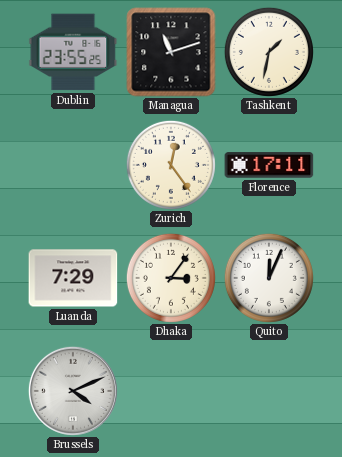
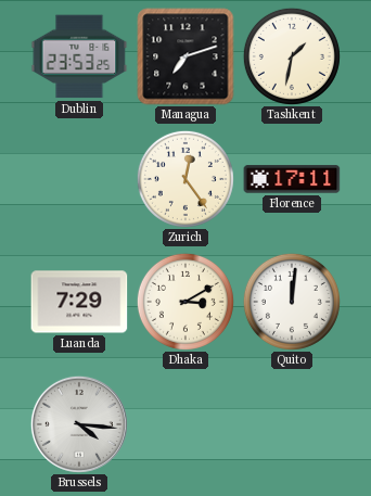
Dublin: 23:55 -> 23:53 (79, 56)
Managua: 11:12 -> 7:12 (185, 56)
Dhaka: 3:06 -> 3:10 (185, 302)
Quito: 12:04 -> 12:01 (292, 302)
Brussels: 4:11 -> 4:16 (79, 424)
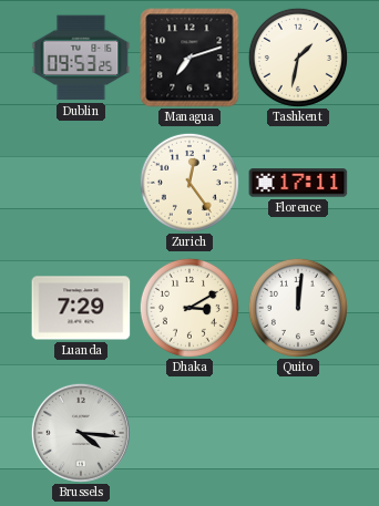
Dublin: 23:53 -> 09:53 (81, 58)
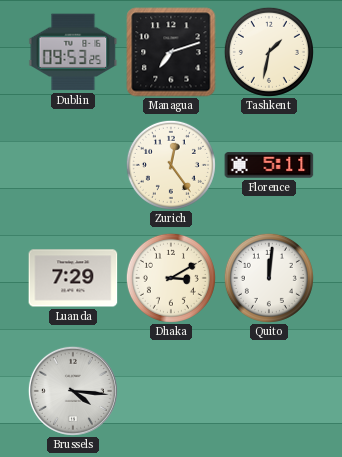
Florence: 17:11 -> 5:11 (269, 165)
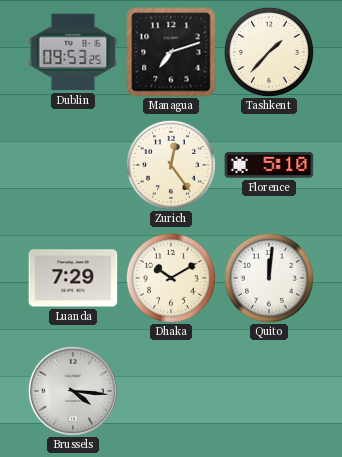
Tashkent: 1:32 -> 1:37 (269, 52)
Florence: 5:11 -> 5:10 (269, 165)
Dhaka: 3:10 -> 10:10 (171, 278)
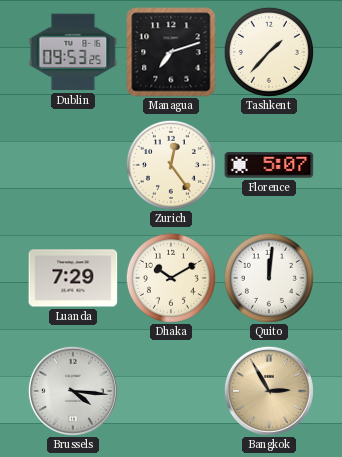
Florence: 5:10 -> 5:07 (269, 165)
Bangkok: none -> 2:55 (269, 391)
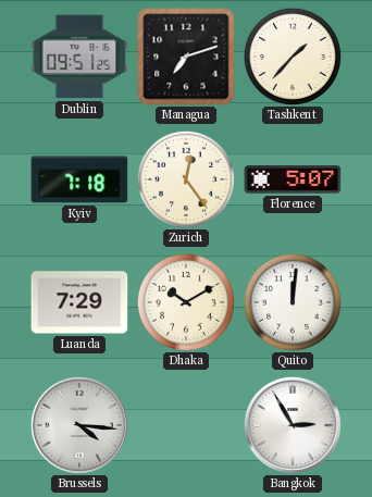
Dublin: 09:53 -> 09:51 (79, 57)
Kyiv: none -> 7:18 (79, 179)
Bangkok dial: champagne -> white (293, 425)
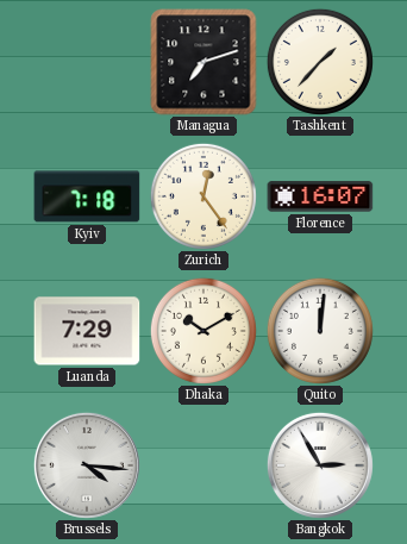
Dublin: 09:51 -> none (79, 57)
Florence: 5:07 -> 16:07 (320, 196)
